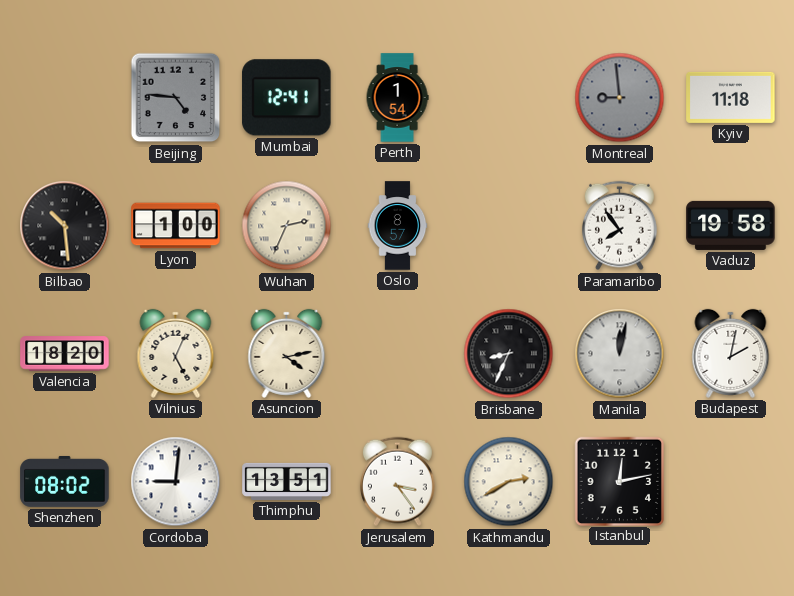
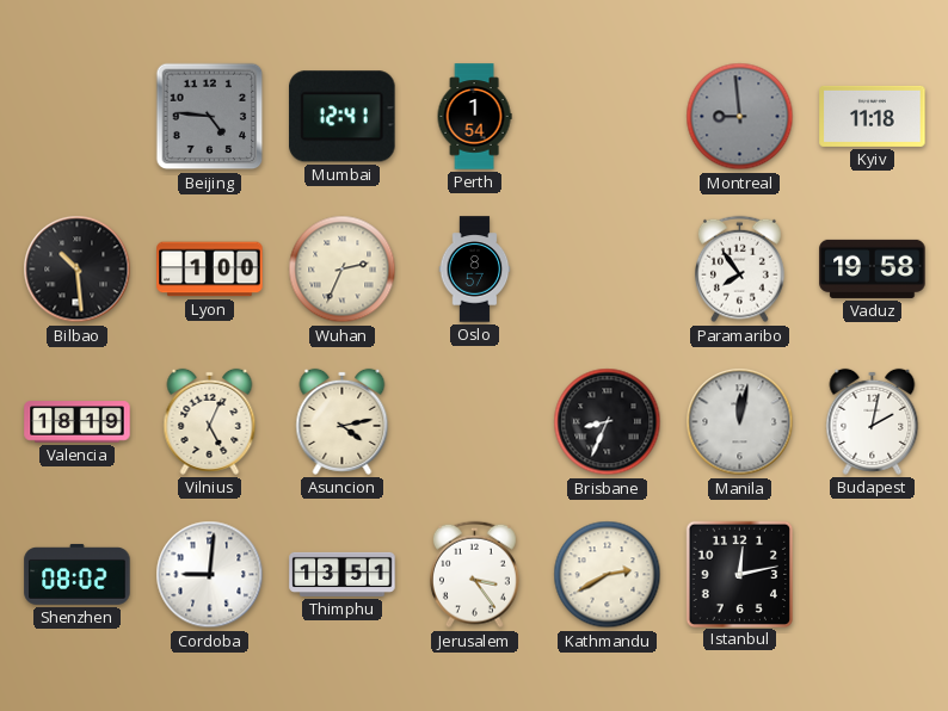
Valencia: 18:20 -> 18:19 (78, 422)
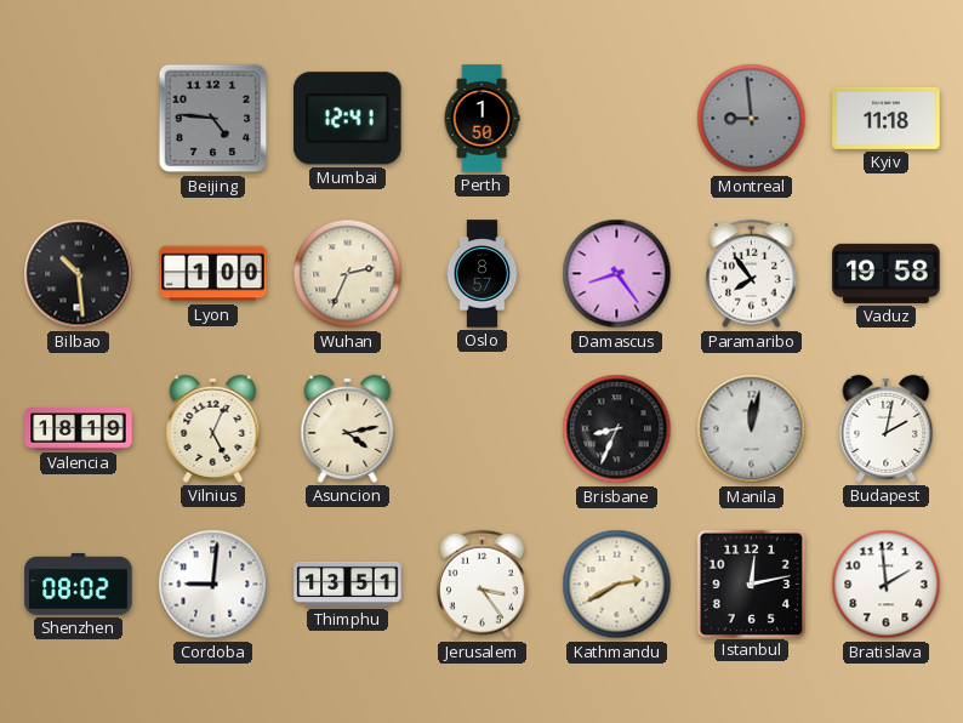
Perth: 1:54 -> 1:50 (481, 119)
Damascus: none -> 8:24 (617, 274)
Bratislava: none -> 1:59 (887, 585)
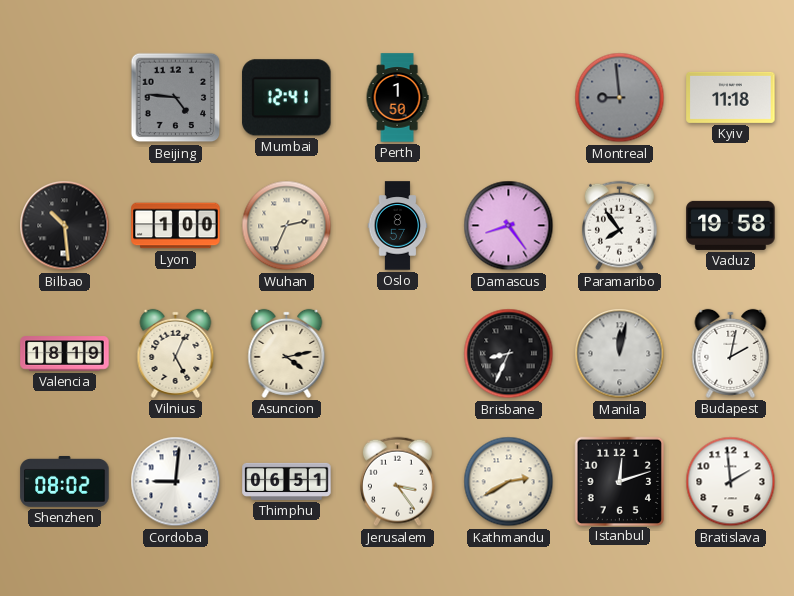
Thimphu: 13:51 -> 06:51 (287, 481)
Istanbul: 12:13 -> 12:12 (619, 481)
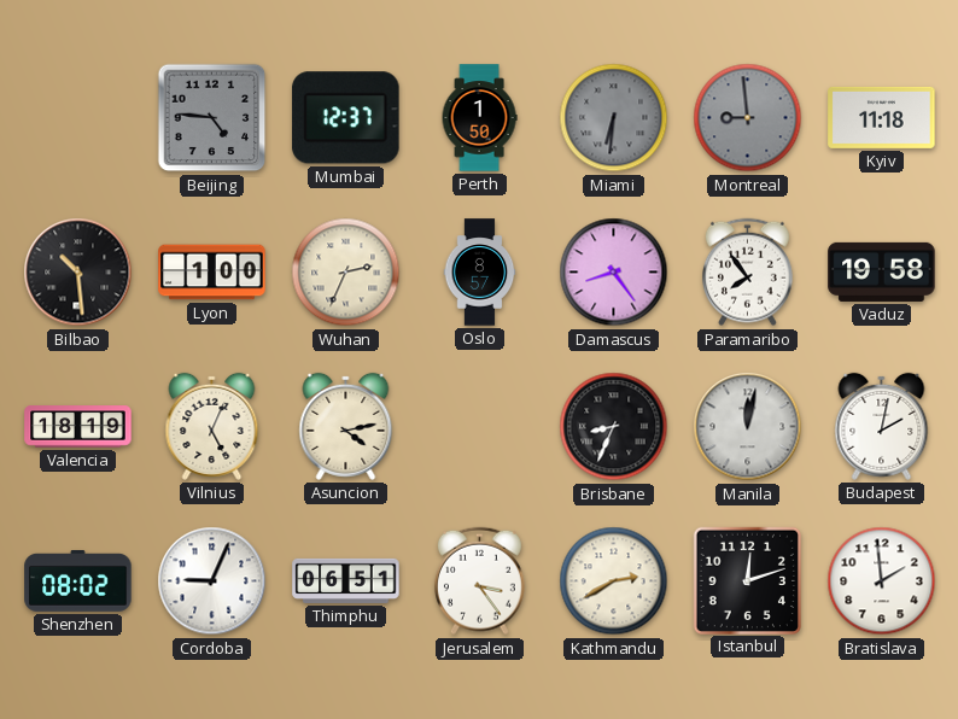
Mumbai: 12:41 -> 12:37 (346, 118)
Miami: none -> 6:31 (614, 118)
Cordoba: 9:01 -> 9:04 (212, 581)
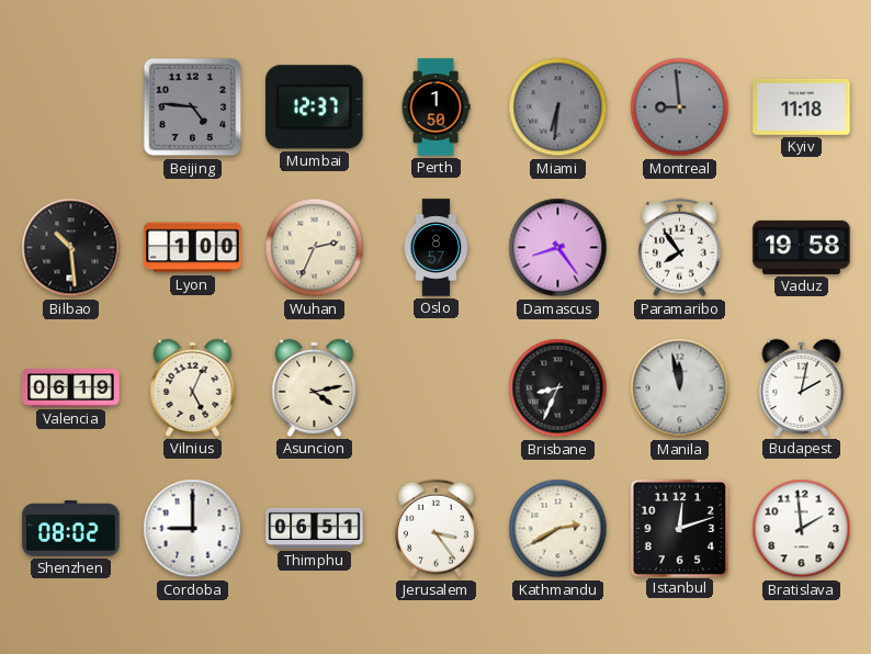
Valencia: 18:19 -> 06:19 (71, 388)
Manila: 12:02 -> 11:58 (680, 388)
Cordoba: 9:04 -> 9:00 (193, 529)
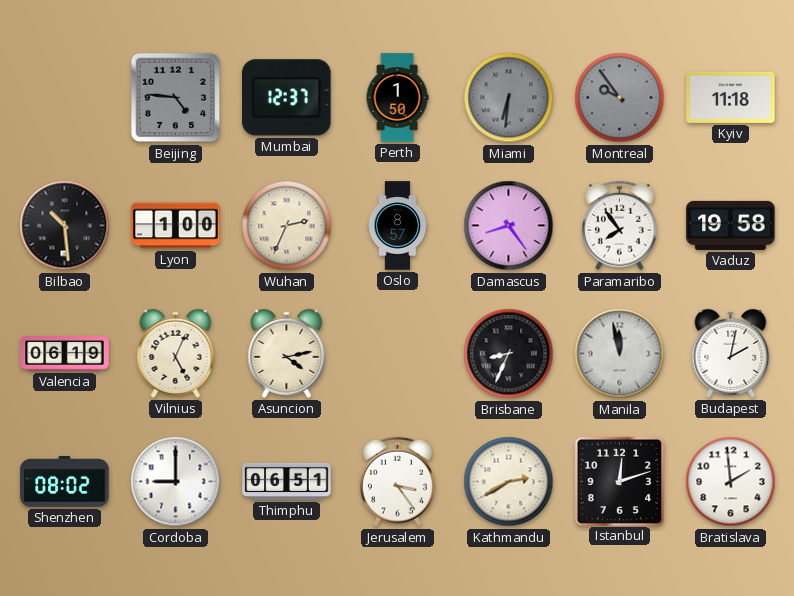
Montreal: 8:59 -> 9:54 (620, 98)
